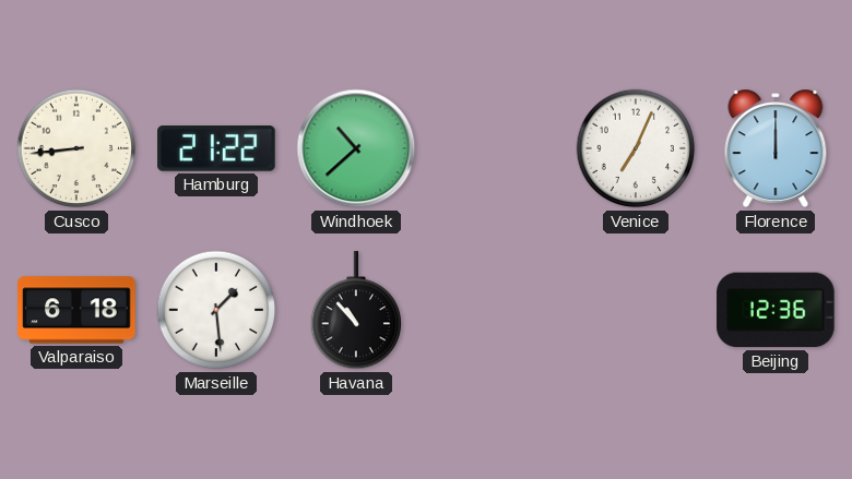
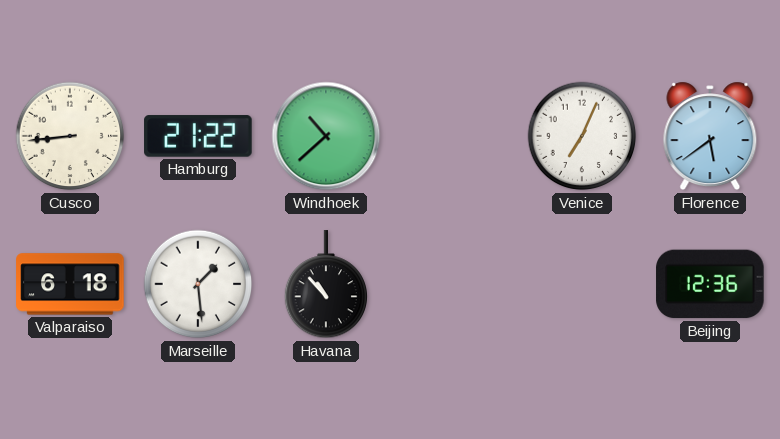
Florence: 12:00 -> 5:39 (710, 136)
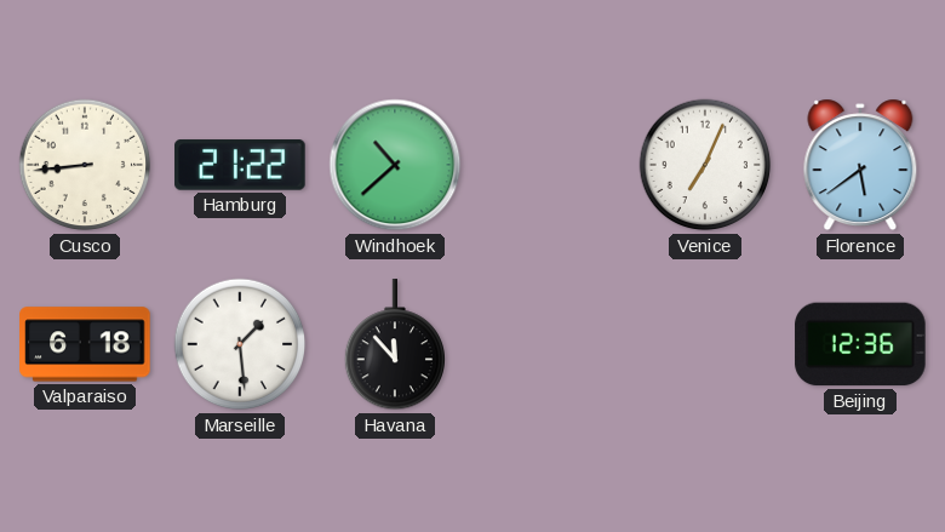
Havana: 10:53 -> 11:53 (395, 345)
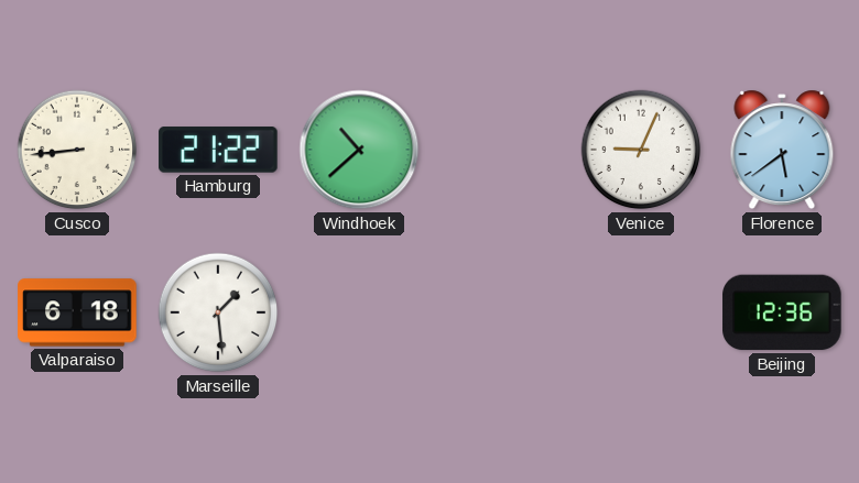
Venice: 7:04 -> 9:04 (641, 150)
Havana: 11:53 -> none (395, 345)
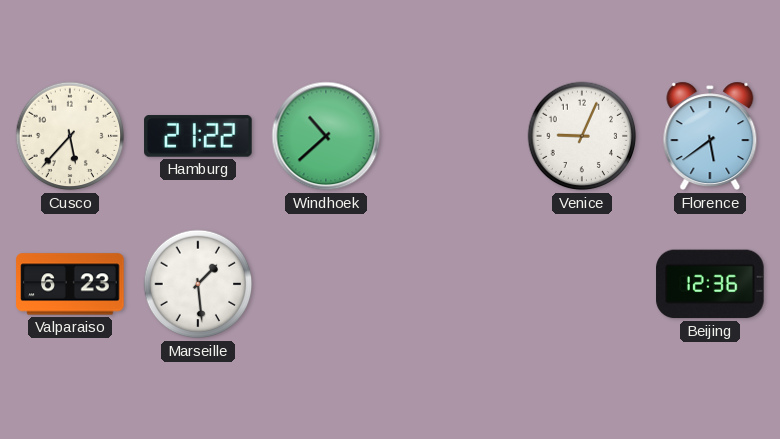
Cusco: 8:44 -> 5:37 (70, 136)
Valparaiso: 6:18 -> 6:23 (70, 284)
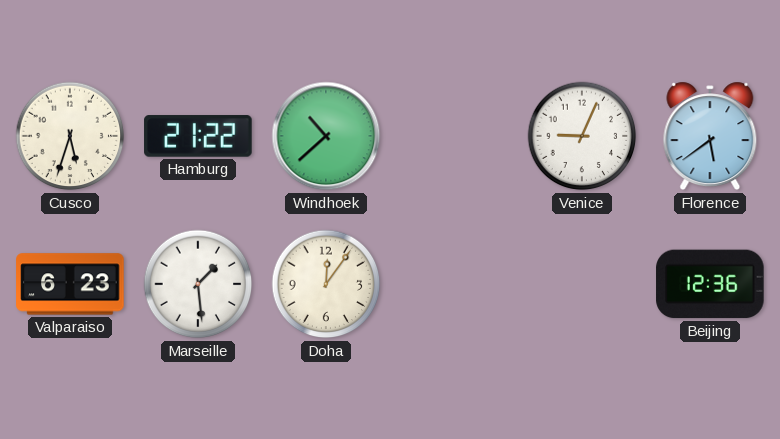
Cusco: 5:37 -> 5:33 (70, 136)
Doha: none -> 12:06 (326, 284)
